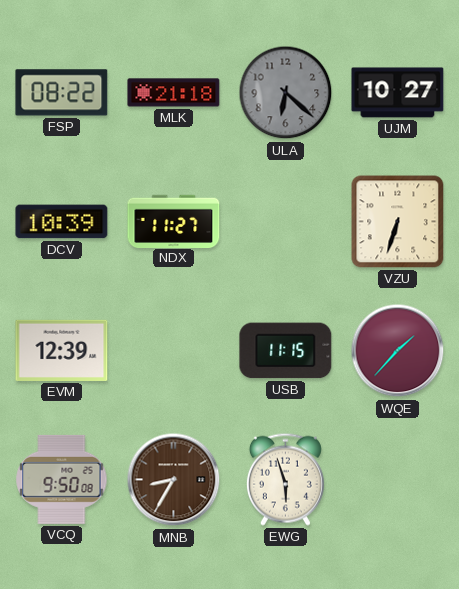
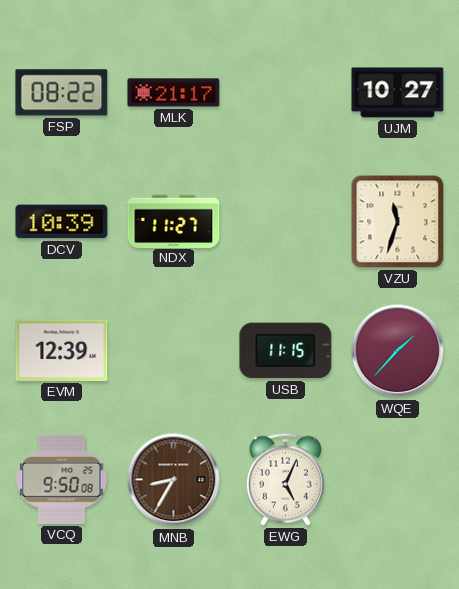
MLK: 21:18 -> 21:17 (174, 93)
ULA: 6:22 -> none (286, 93)
VZU: 6:33 -> 11:33 (398, 222)
EWG: 5:57 -> 5:04 (285, 479)
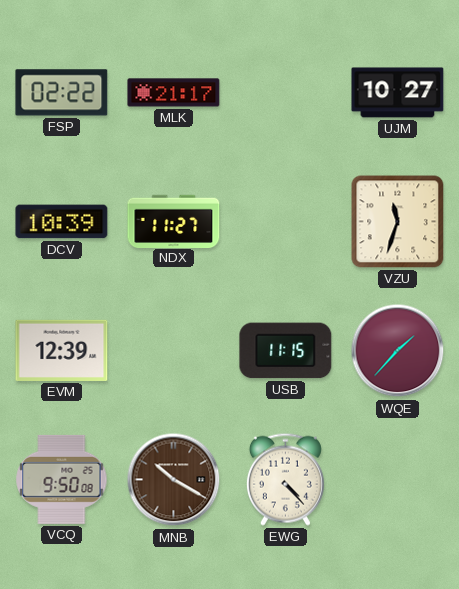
FSP: 08:22 -> 02:22 (62, 93)
MNB: 8:35 -> 10:20 (174, 480)
EWG: 5:04 -> 4:23 (285, 479)
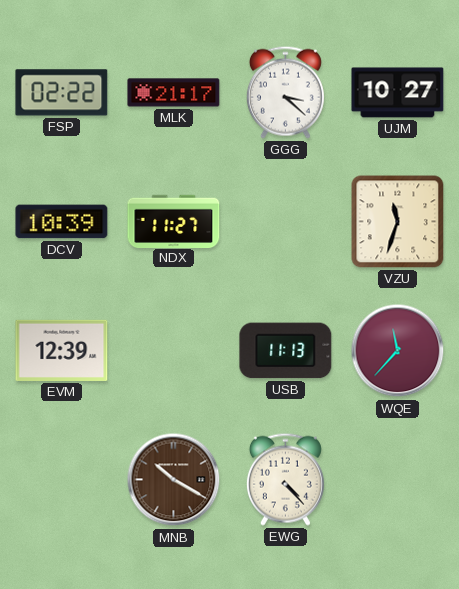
GGG: none -> 3:22 (285, 92)
USB: 11:15 -> 11:13 (286, 351)
WQE: 1:37 -> 11:37 (398, 351)
VCQ: 9:50 -> none (62, 479)
